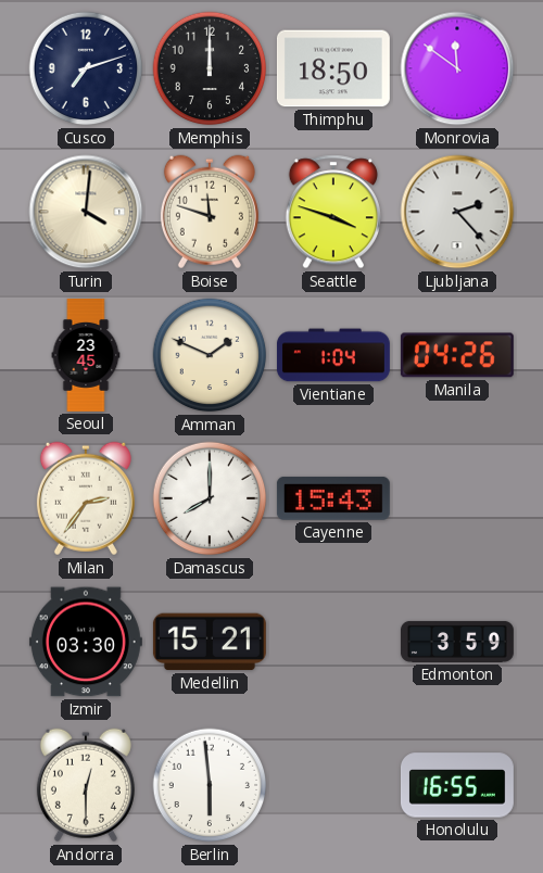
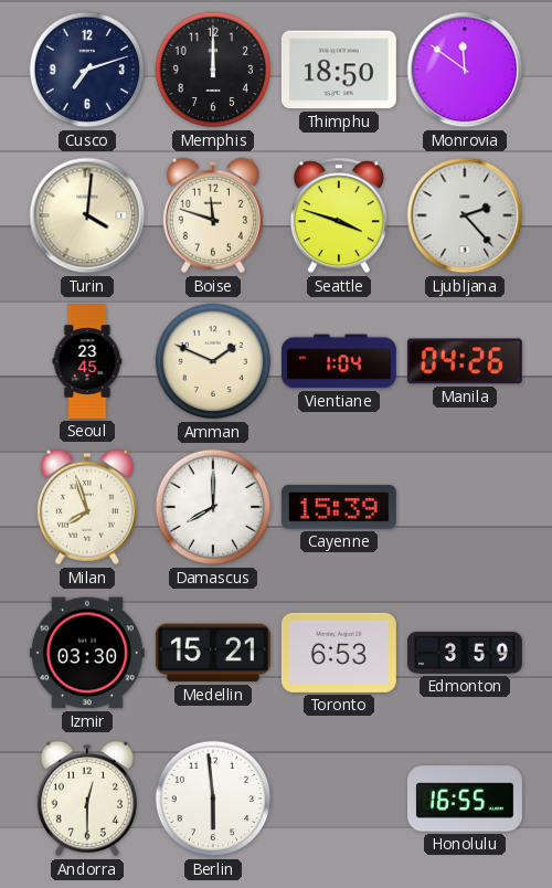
Milan: 2:36 -> 7:57 (87, 507)
Cayenne: 15:43 -> 15:39 (339, 507)
Toronto: none -> 6:53 (339, 653)
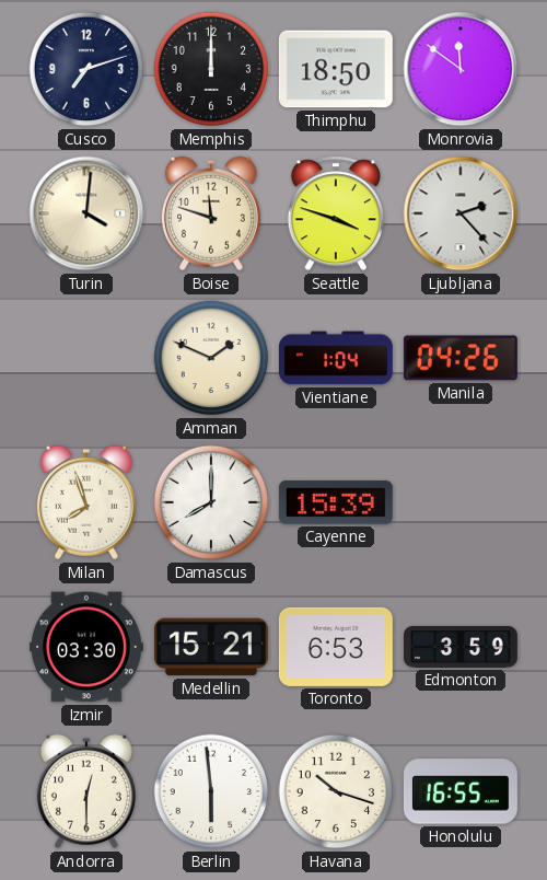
Seoul: 23:45 -> none (87, 362)
Havana: none -> 10:18 (336, 791)
